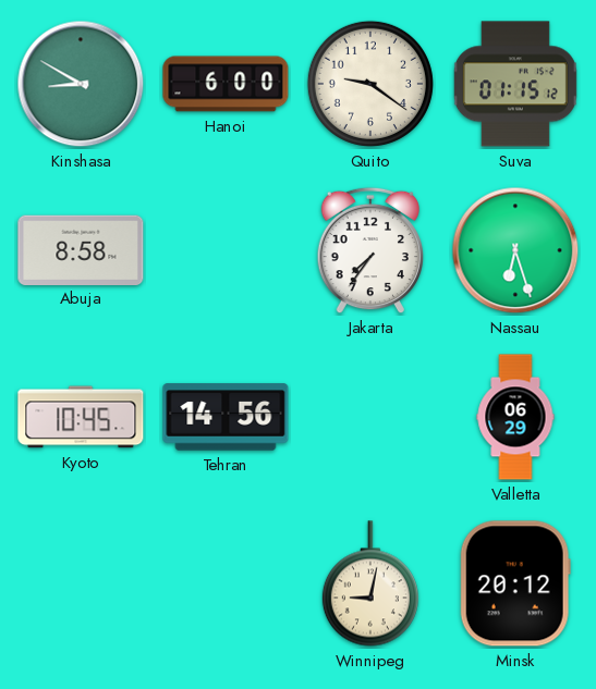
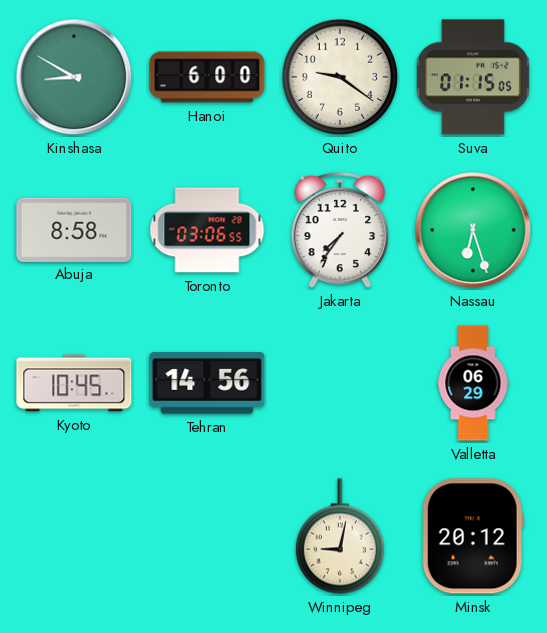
Suva: 01:15:12 -> 01:15:05 (473, 77)
Toronto: none -> 03:06 (207, 230)
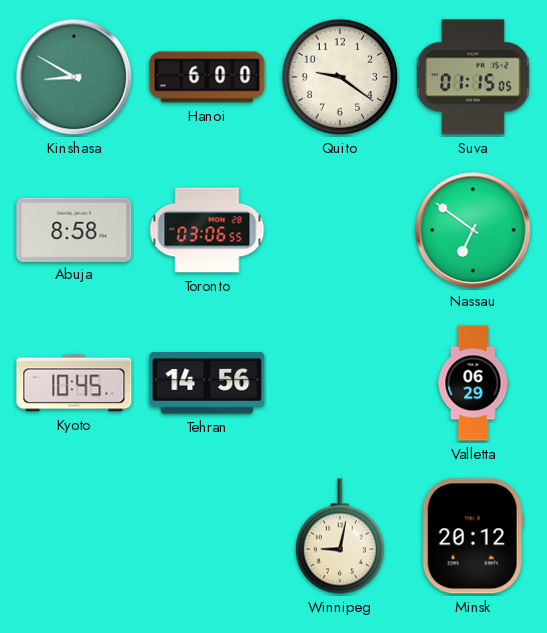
Jakarta: 7:36 -> none (339, 230)
Nassau: 6:27 -> 6:51 (473, 230)
